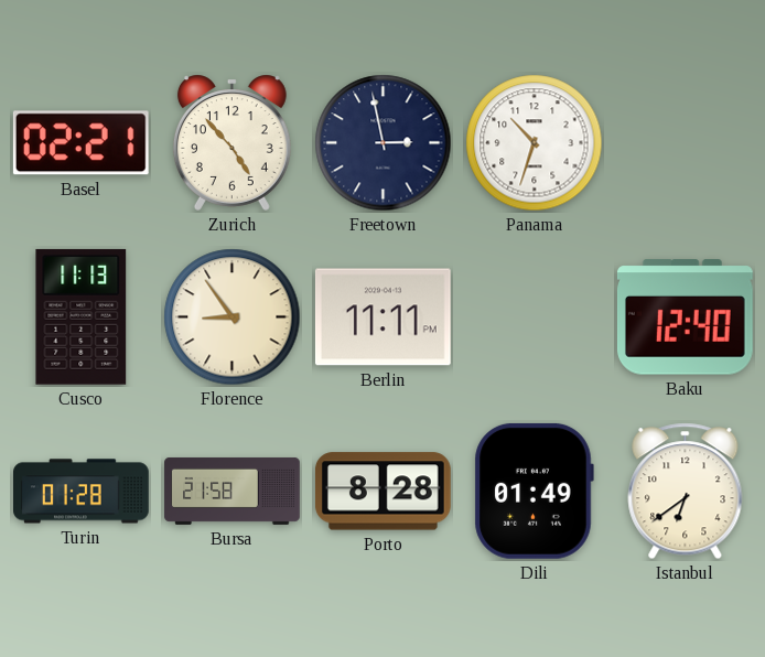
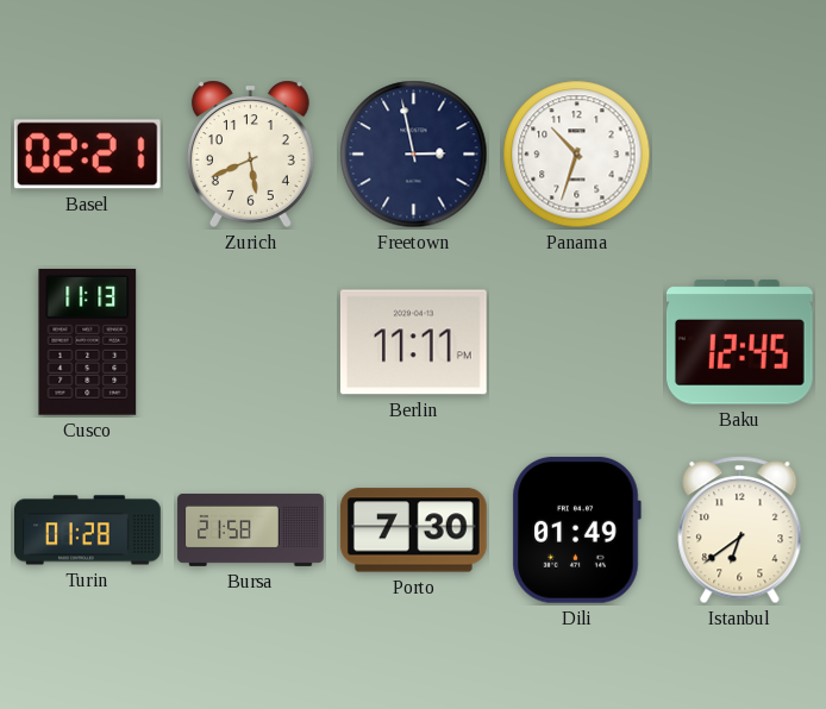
Zurich: 4:53 -> 5:41 (250, 153)
Florence: 8:54 -> none (233, 317)
Baku: 12:40 -> 12:45 (739, 343)
Porto: 8:28 -> 7:30 (413, 531)
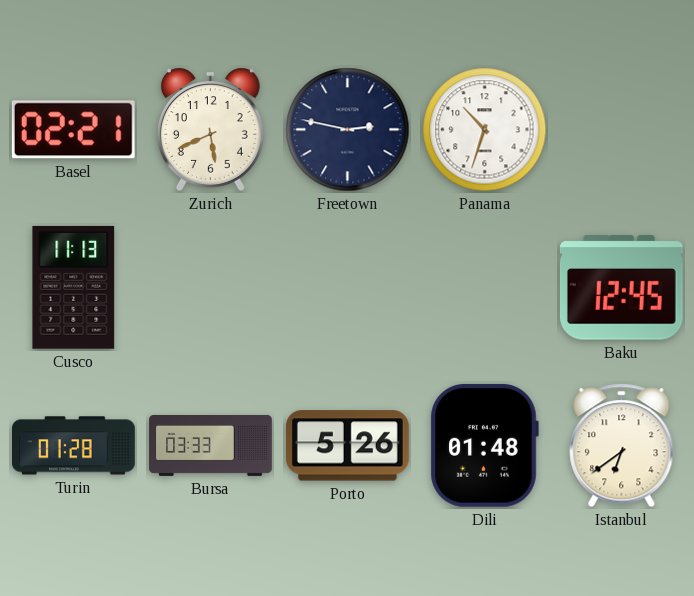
Freetown: 2:58 -> 2:47 (348, 130)
Berlin: 11:11 -> none (413, 343)
Bursa: 21:58 -> 03:33 (211, 445)
Porto: 7:30 -> 5:26 (347, 446)
Dili: 01:49 -> 01:48 (484, 445)
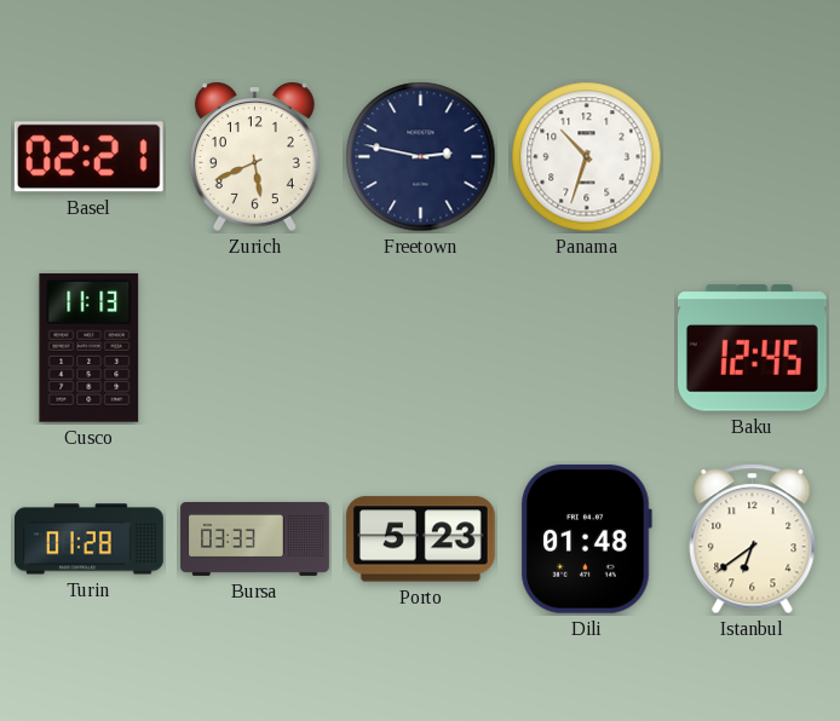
Porto: 5:26 -> 5:23 (420, 540)
